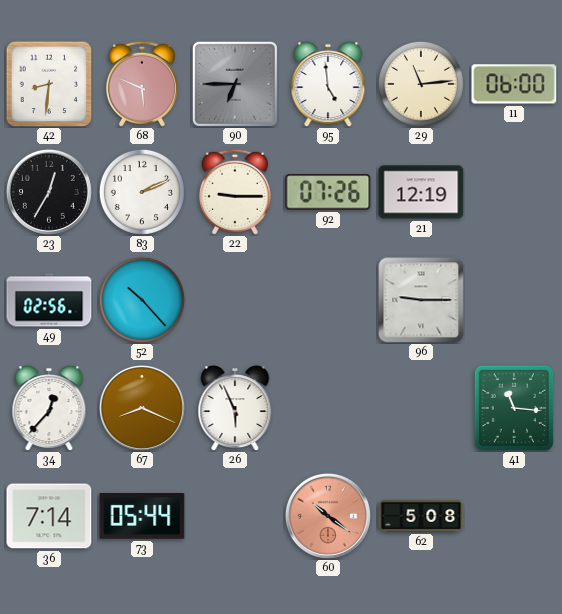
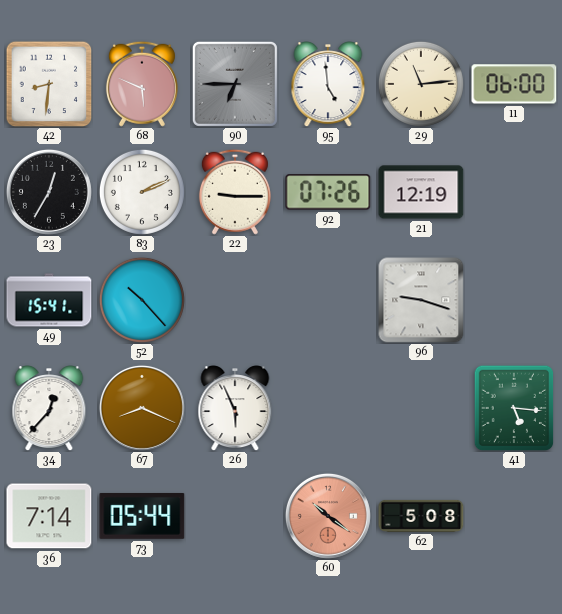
49: 02:56 -> 15:41 (49, 300)
96: 9:15 -> 9:18 (421, 300)
41: 11:16 -> 5:16 (514, 408)
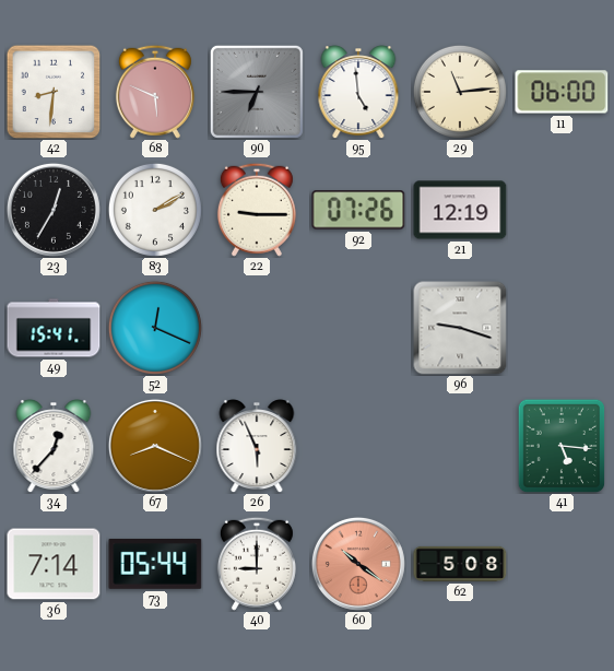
83: 2:11 -> 2:10 (155, 210)
52: 10:23 -> 12:19 (155, 328)
40: none -> 9:00 (257, 564)
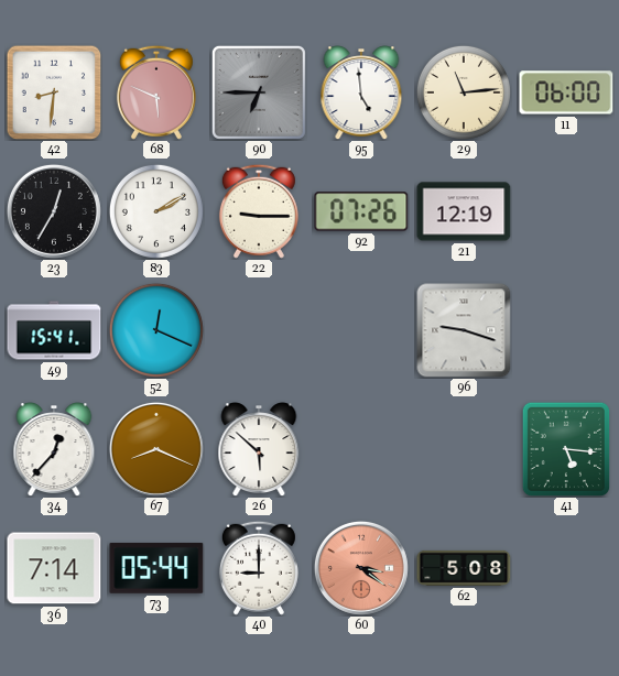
26: 5:56 -> 5:52 (259, 449)
60: 10:21 -> 3:21 (361, 568)
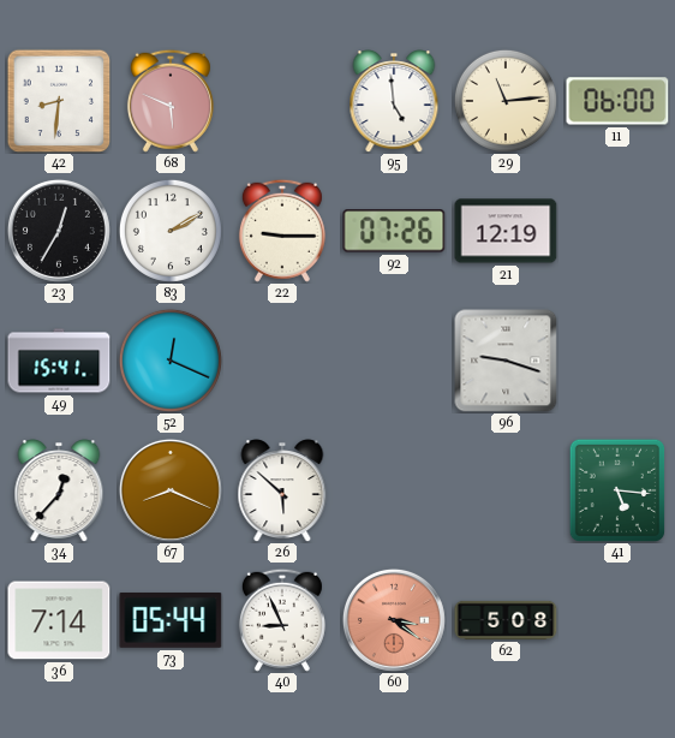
90: 6:45 -> none (259, 92)
40: 9:00 -> 8:56 (282, 620)
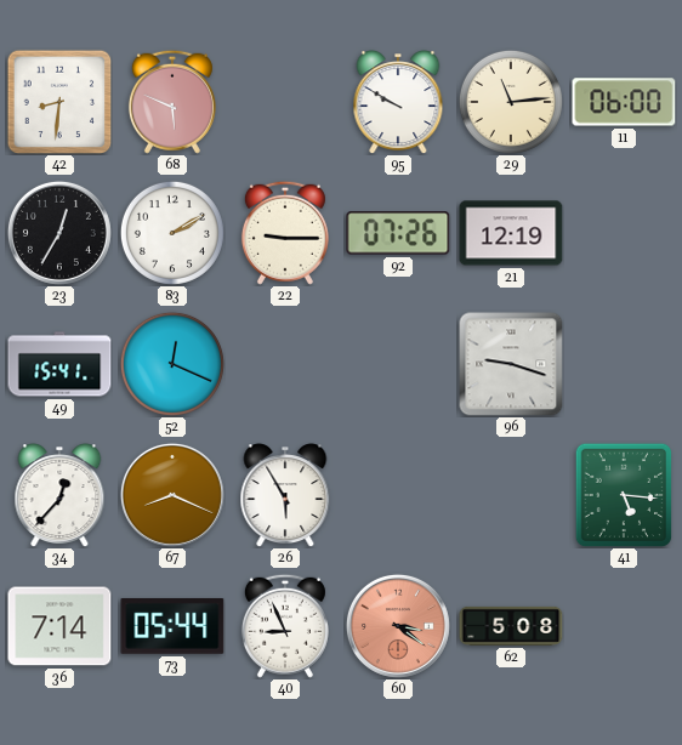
95: 4:59 -> 9:50 (398, 102)
26: 5:52 -> 5:55 (285, 495)
